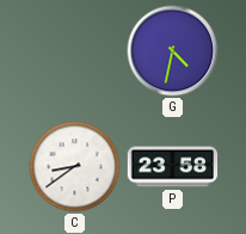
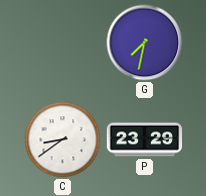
G: 4:32 -> 7:32 (145, 43)
P: 23:58 -> 23:29 (145, 140)
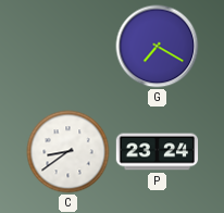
G: 7:32 -> 7:20 (158, 47)
P: 23:29 -> 23:24 (158, 152)
